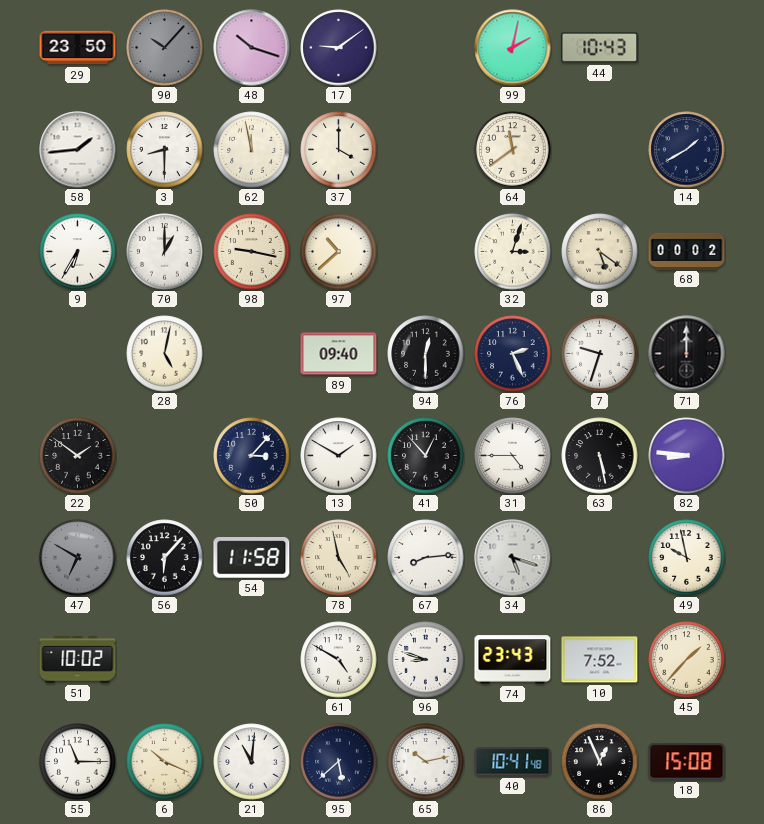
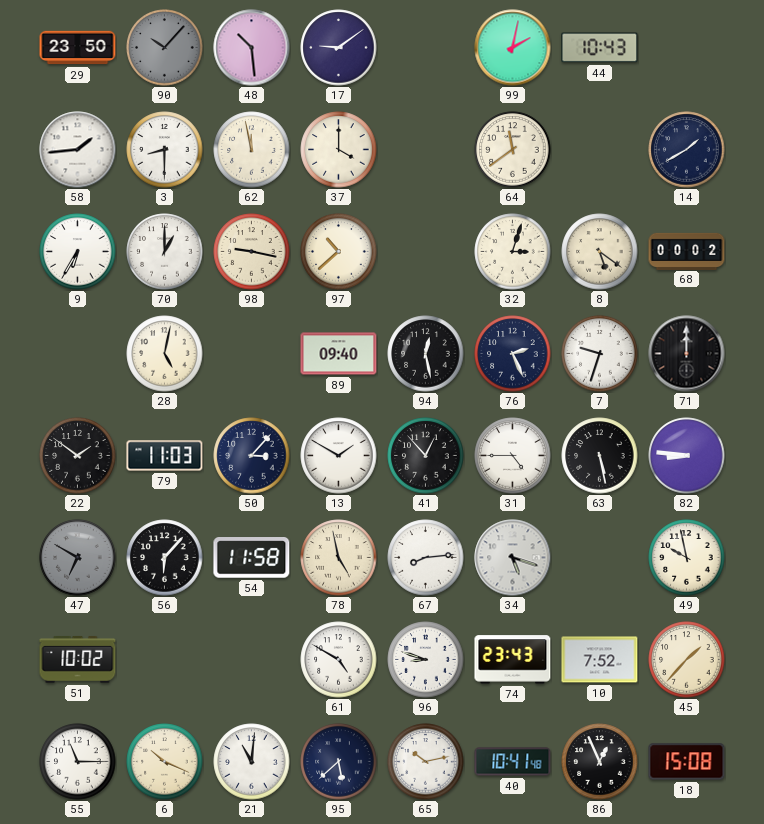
48: 10:18 -> 10:29 (252, 48)
94: 12:30 -> 12:28 (426, 354)
79: none -> 11:03 (165, 456)
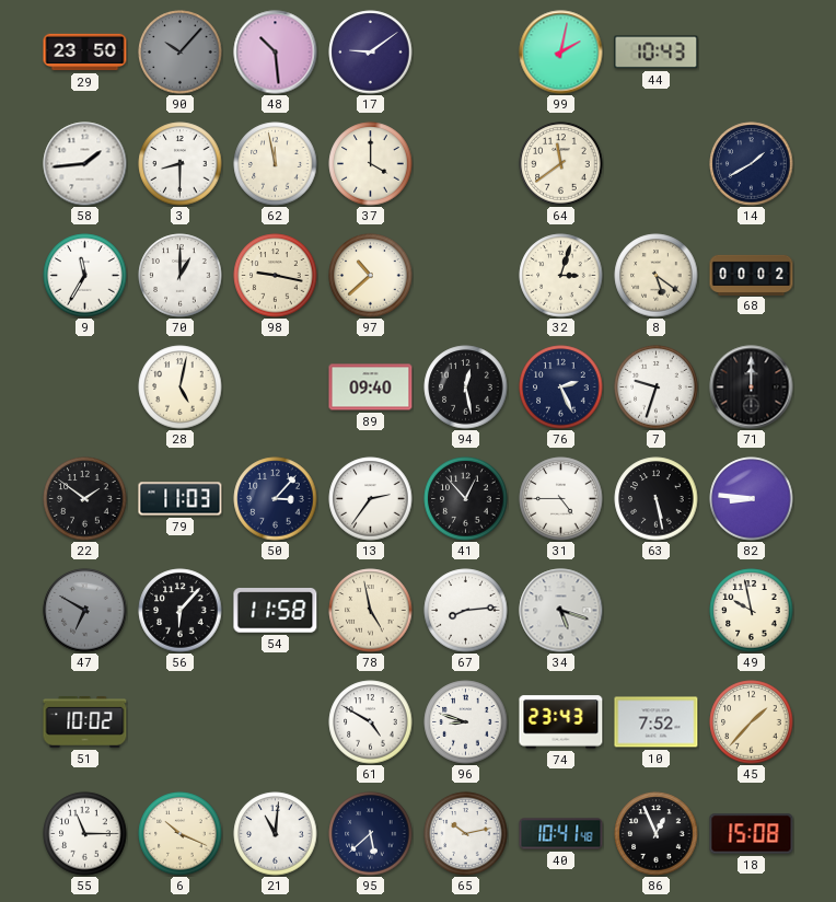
9: 6:35 -> 11:35 (85, 276)
13: 1:50 -> 2:36 (371, 499)
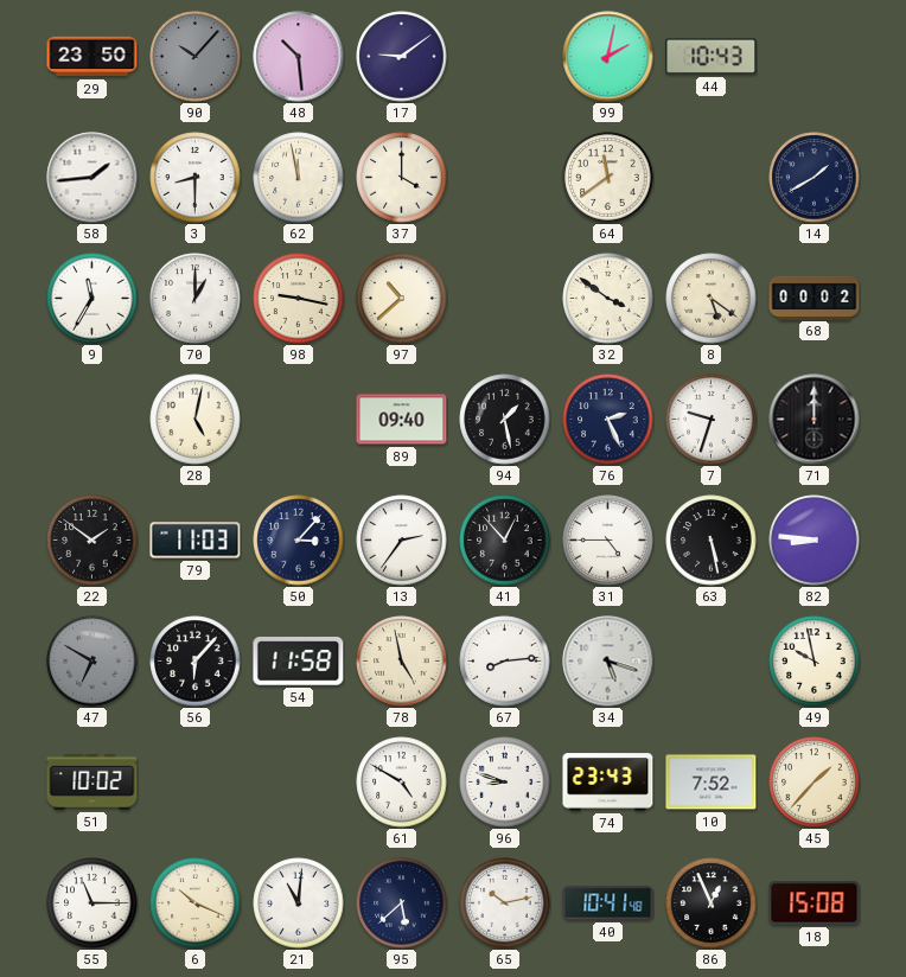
32: 3:03 -> 3:51 (608, 299)
94: 12:28 -> 1:28 (505, 420)
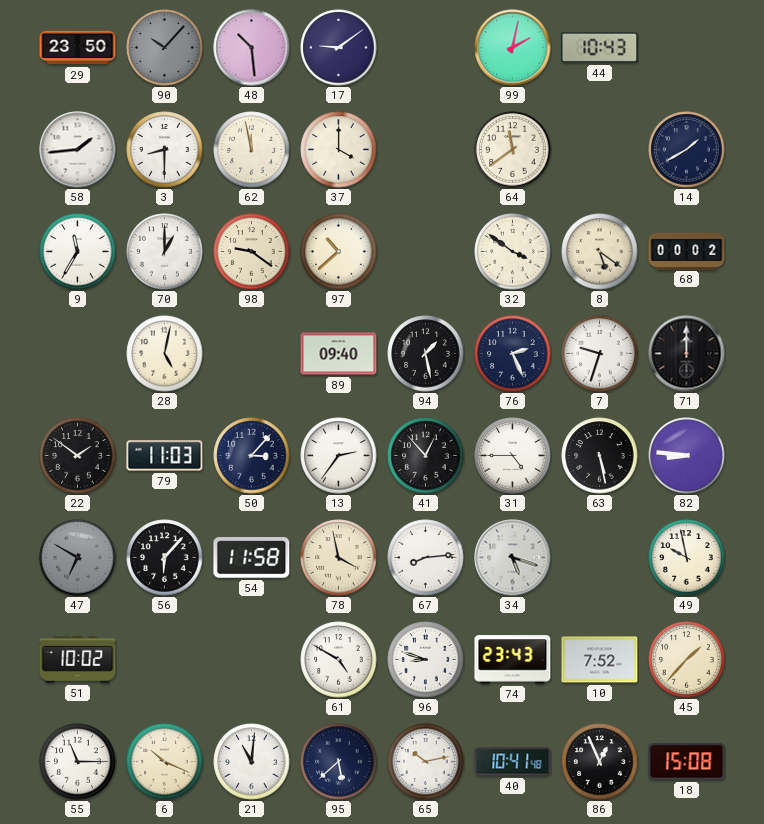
98: 9:17 -> 9:21 (252, 252)
78: 4:58 -> 3:58 (339, 558)
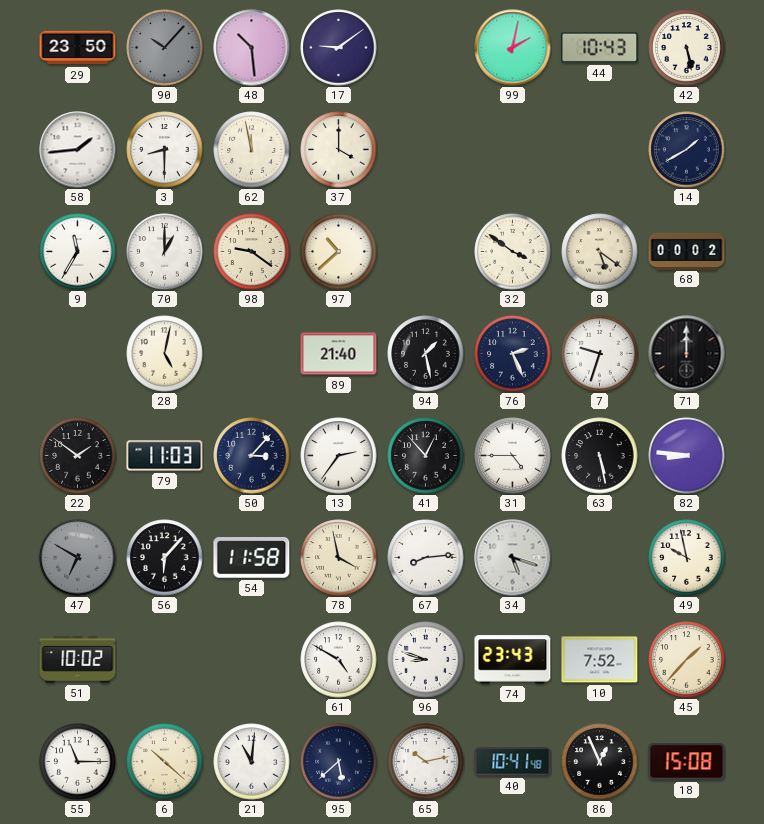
42: none -> 5:28 (687, 48)
64: 11:39 -> none (513, 150)
89: 09:40 -> 21:40 (339, 354)
6: 10:19 -> 10:22 (165, 762)
